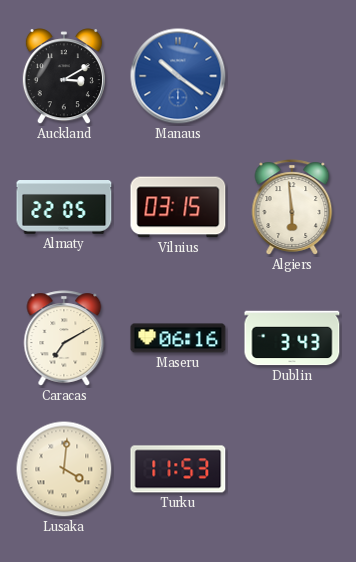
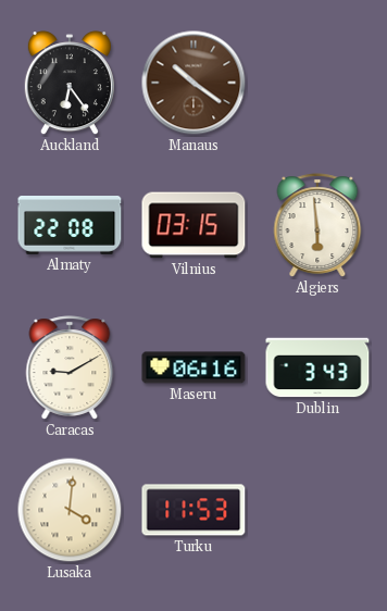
Auckland: 3:10 -> 6:24 (70, 84)
Manaus dial: blue -> brown (193, 83)
Almaty: 22:05 -> 22:08 (70, 226)
Caracas: 7:10 -> 9:10 (70, 367)
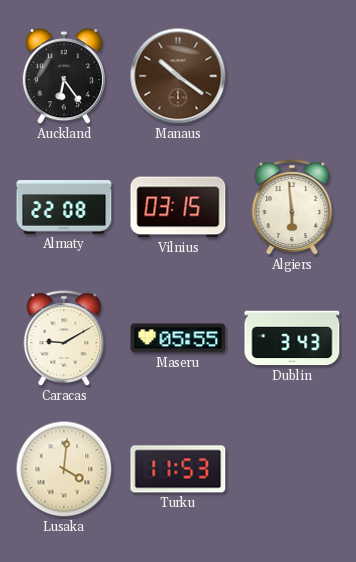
Maseru: 06:16 -> 05:55 (178, 338)
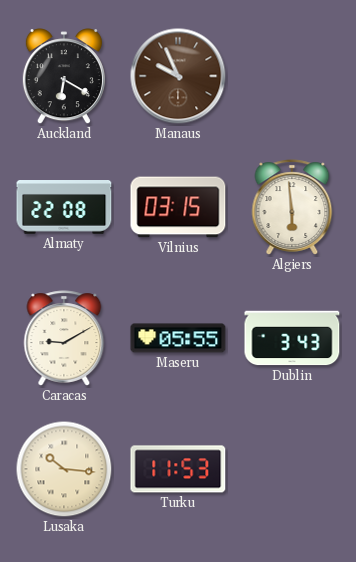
Auckland: 6:24 -> 6:20 (64, 77)
Manaus: 10:21 -> 9:56 (178, 76)
Lusaka: 4:01 -> 10:16 (64, 469)
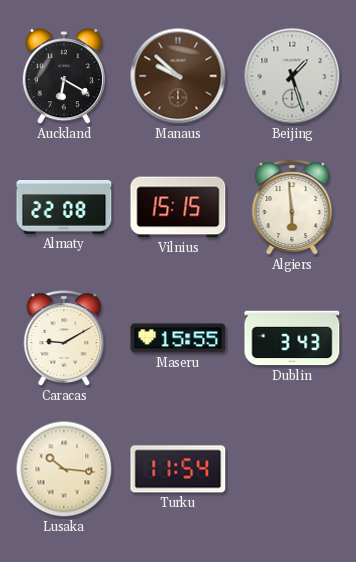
Manaus: 9:56 -> 9:52 (178, 76)
Beijing: none -> 1:27 (292, 76)
Vilnius: 03:15 -> 15:15 (178, 207)
Maseru: 05:55 -> 15:55 (178, 338)
Turku: 11:53 -> 11:54 (178, 469)
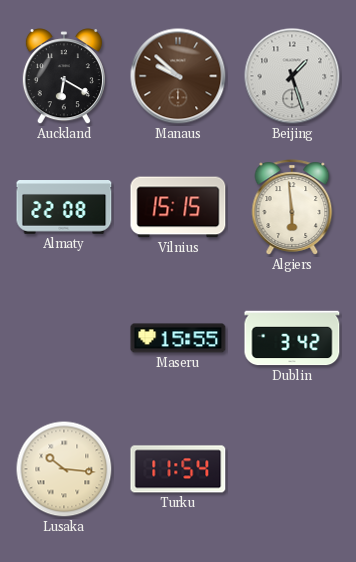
Caracas: 9:10 -> none (64, 338)
Dublin: 3:43 -> 3:42 (292, 338)
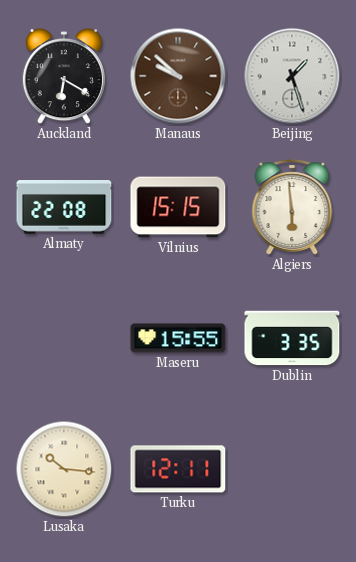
Dublin: 3:42 -> 3:35 (292, 338)
Turku: 11:54 -> 12:11 (178, 469)
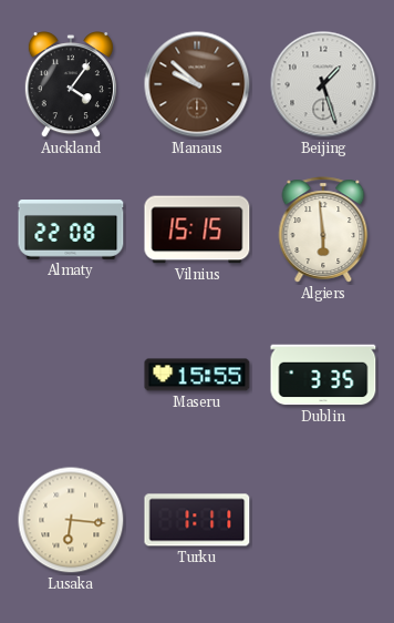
Auckland: 6:20 -> 4:06 (71, 85)
Lusaka: 10:16 -> 6:16 (71, 520)
Turku: 12:11 -> 1:11 (197, 520)
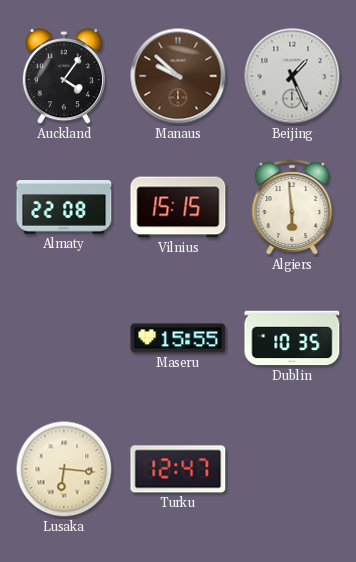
Beijing: 1:27 -> 1:26 (292, 76)
Dublin: 3:35 -> 10:35 (292, 338)
Turku: 1:11 -> 12:47 (178, 469)
